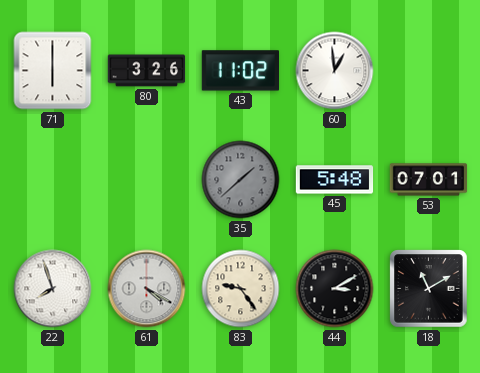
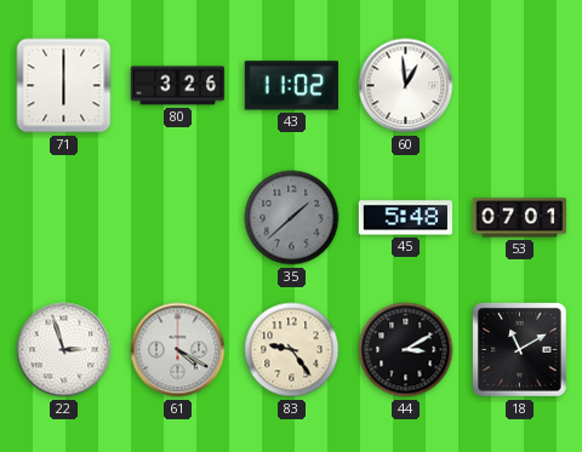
22: 7:57 -> 2:57 (64, 350)
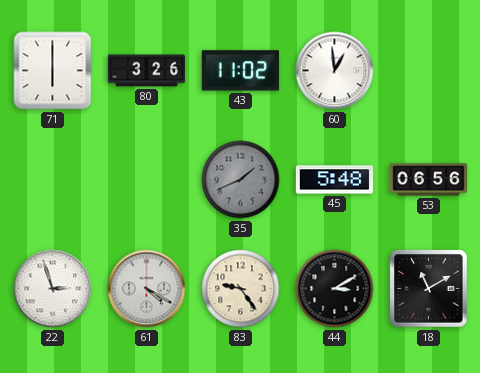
35: 1:38 -> 1:41 (241, 180)
53: 07:01 -> 06:56 (429, 180)
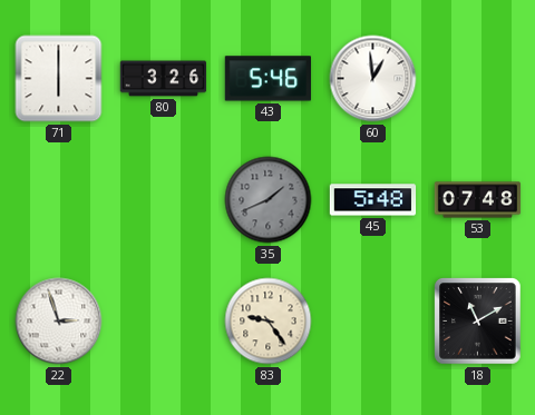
43: 11:02 -> 5:46 (267, 79)
53: 06:56 -> 07:48 (478, 200)
61: 4:20 -> none (147, 289)
44: 3:10 -> none (335, 289)
